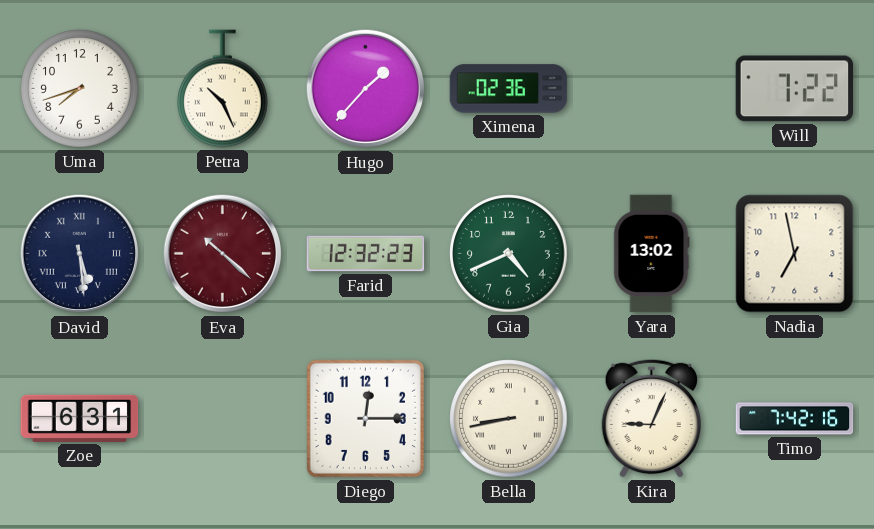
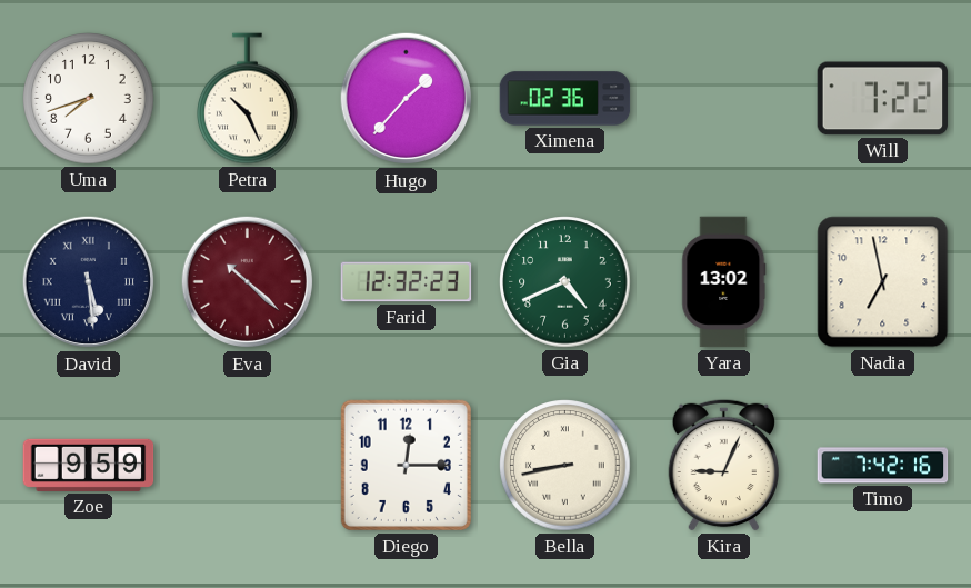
Zoe: 6:31 -> 9:59 (89, 465)
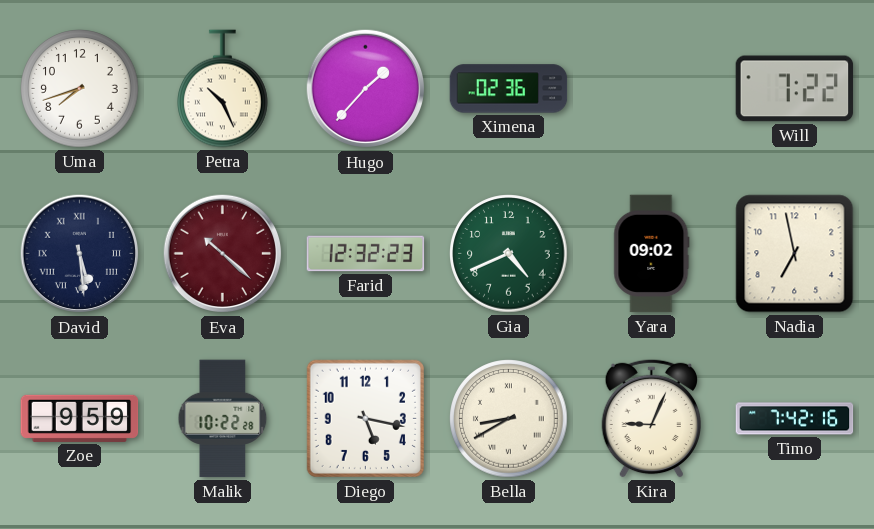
Yara: 13:02 -> 09:02 (652, 254)
Malik: none -> 10:22 (223, 419)
Diego: 12:15 -> 5:17 (365, 418)
Bella: 8:43 -> 8:40 (509, 419)
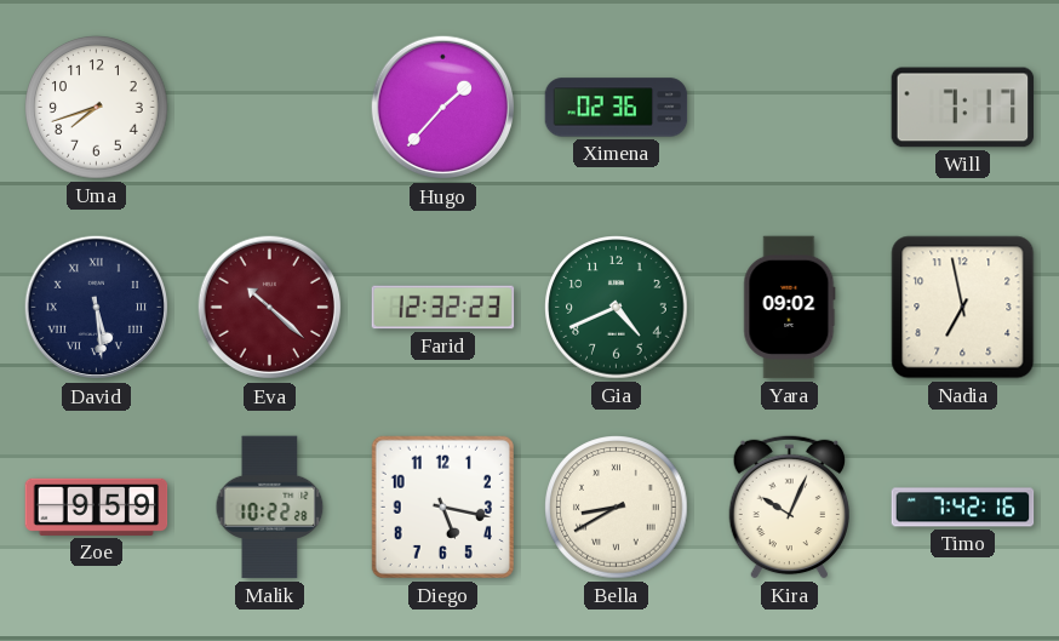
Petra: 10:26 -> none (223, 89)
Will: 7:22 -> 7:17 (963, 108)
Kira: 9:04 -> 10:04 (789, 506)
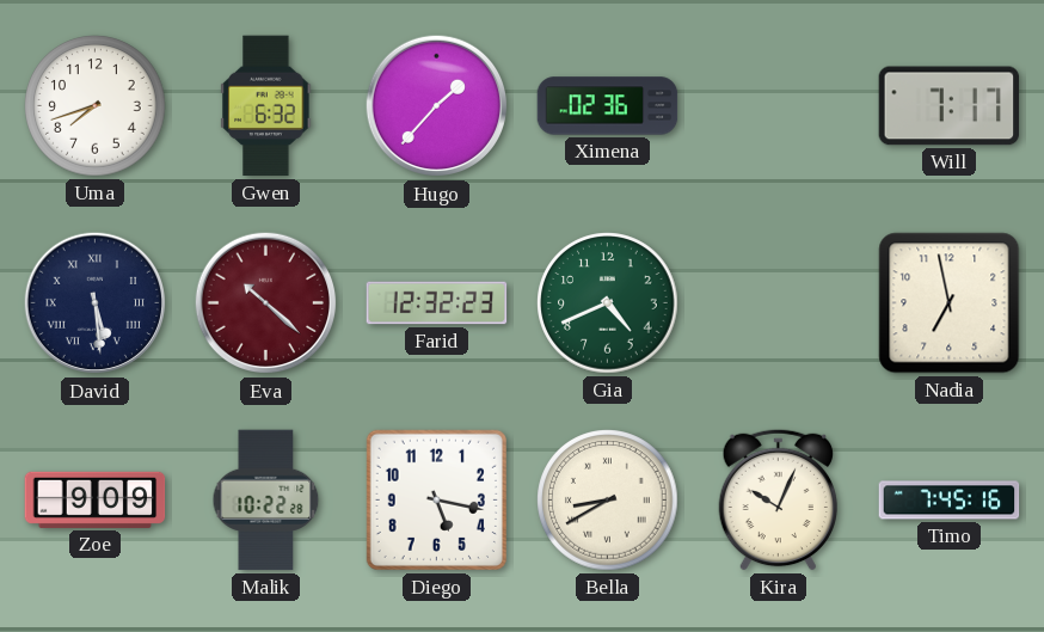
Gwen: none -> 6:32 (266, 106)
Yara: 09:02 -> none (790, 308)
Zoe: 9:59 -> 9:09 (96, 499)
Timo: 7:42 -> 7:45 (950, 501)
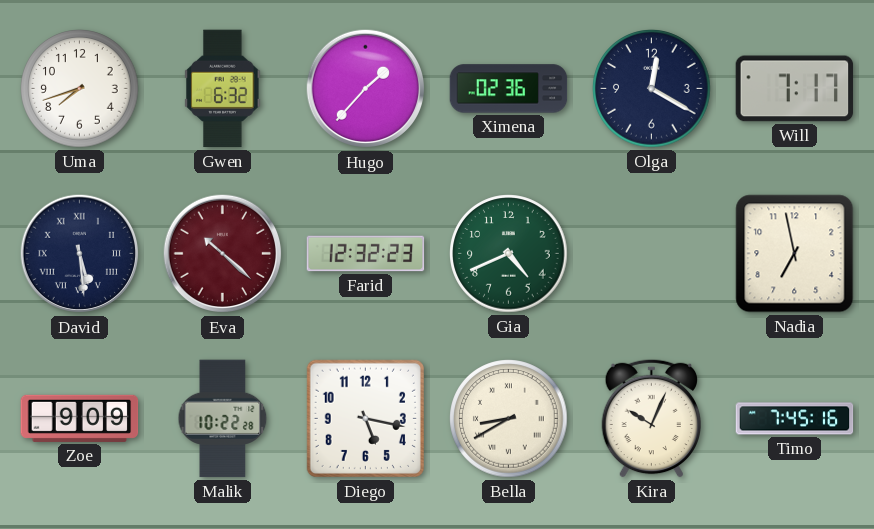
Olga: none -> 12:20 (652, 89)
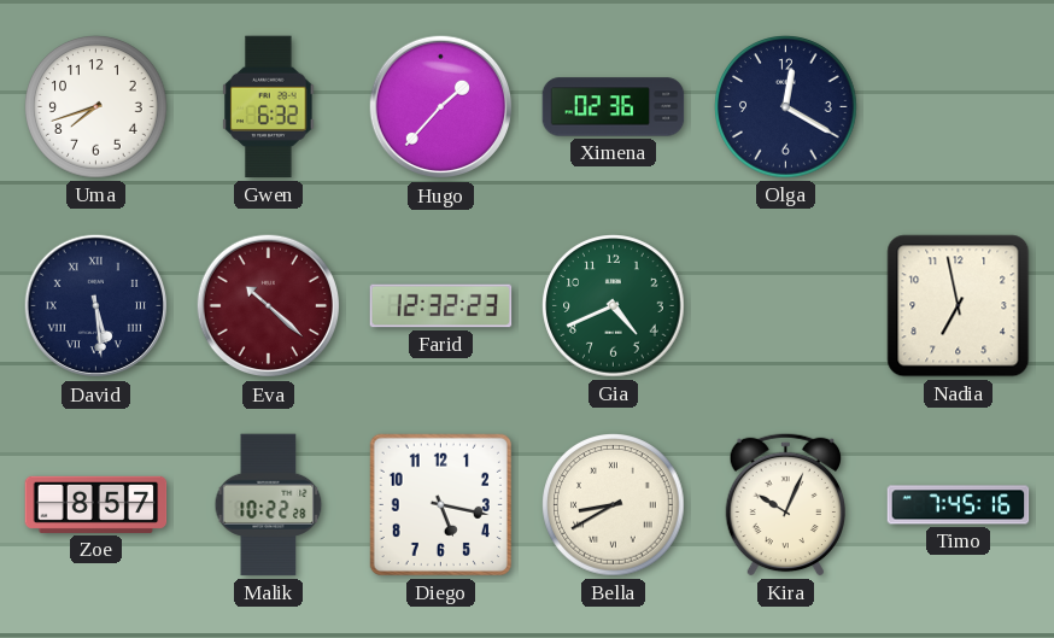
Will: 7:17 -> none (795, 89)
Zoe: 9:09 -> 8:57 (96, 504)
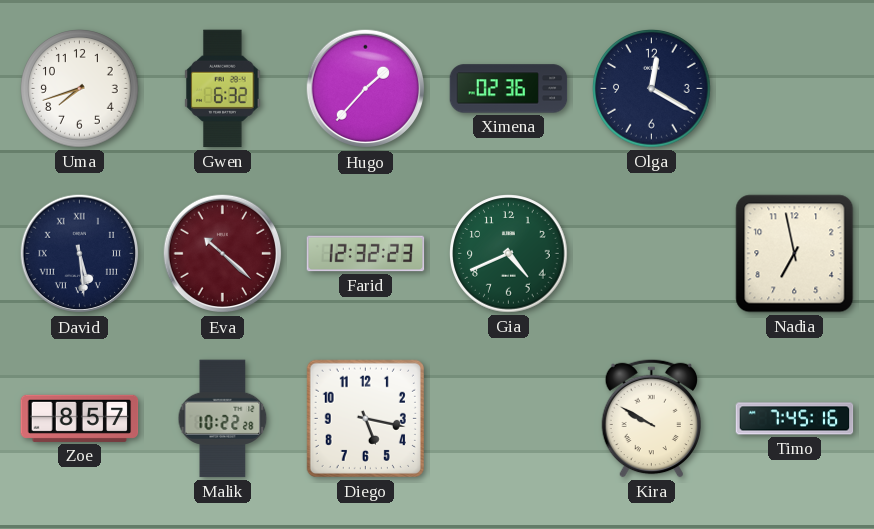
Bella: 8:40 -> none (614, 505)
Kira: 10:04 -> 9:50 (651, 418)
